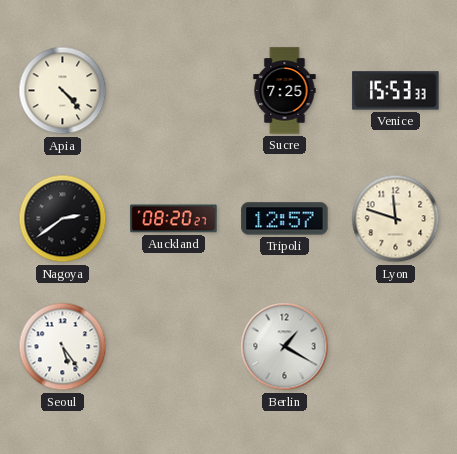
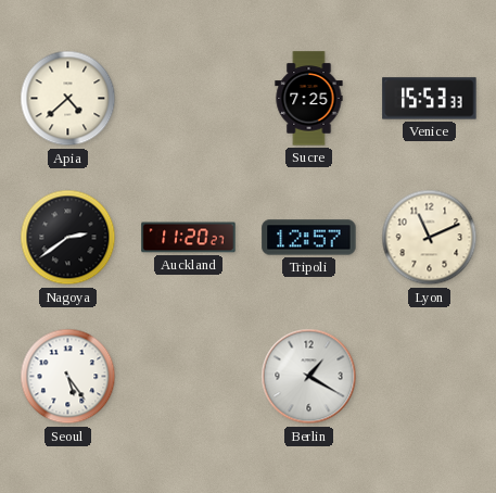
Apia: 4:23 -> 4:38 (68, 99)
Auckland: 08:20 -> 11:20 (189, 238)
Lyon: 11:48 -> 11:11 (430, 238)
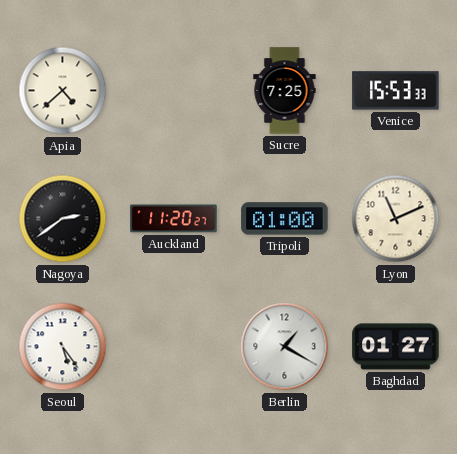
Tripoli: 12:57 -> 01:00 (285, 219)
Baghdad: none -> 01:27 (396, 347)
